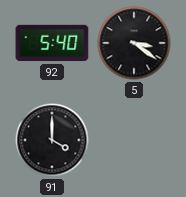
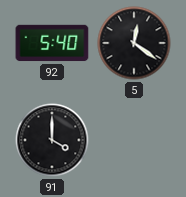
5: 3:21 -> 12:21 (134, 43)
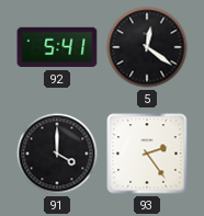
92: 5:40 -> 5:41 (57, 47)
93: none -> 2:24 (147, 154)
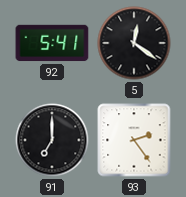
91: 4:00 -> 7:00 (52, 140)
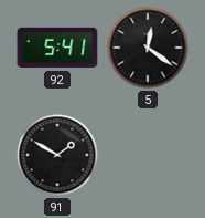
91: 7:00 -> 1:50 (57, 155)
93: 2:24 -> none (134, 140)
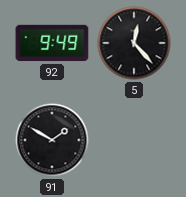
92: 5:41 -> 9:49 (52, 43)
5: 12:21 -> 12:23 (134, 43)
